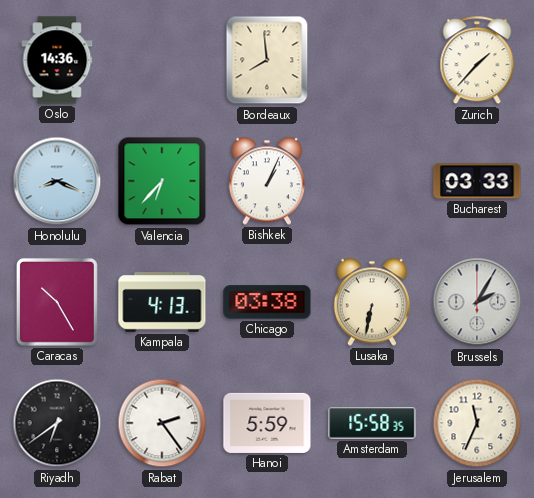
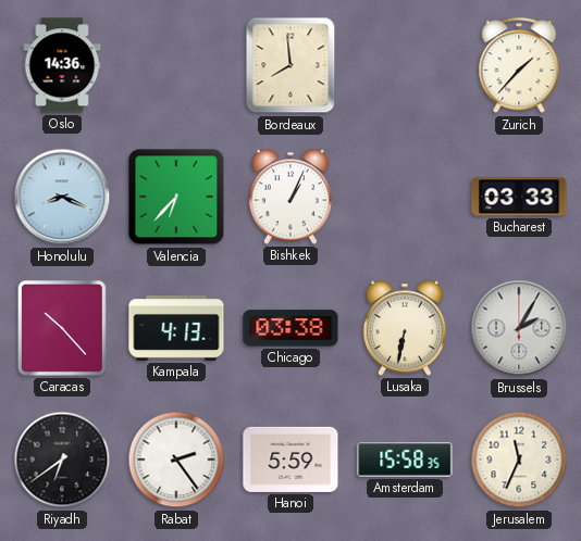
Caracas: 10:25 -> 10:23 (62, 328)
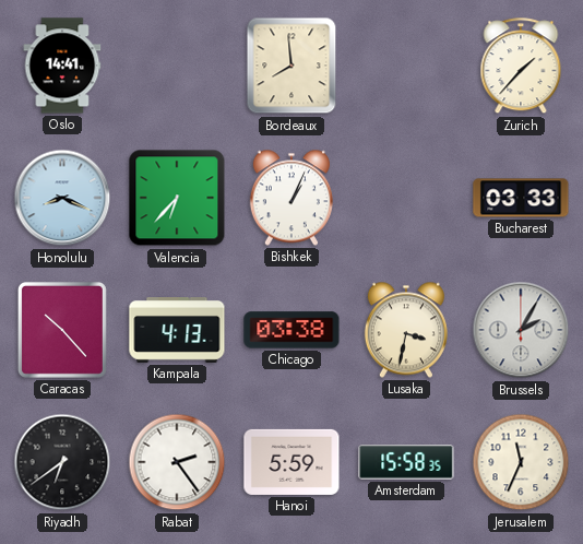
Oslo: 14:36 -> 14:41 (62, 66)
Lusaka: 6:32 -> 3:32 (406, 330)
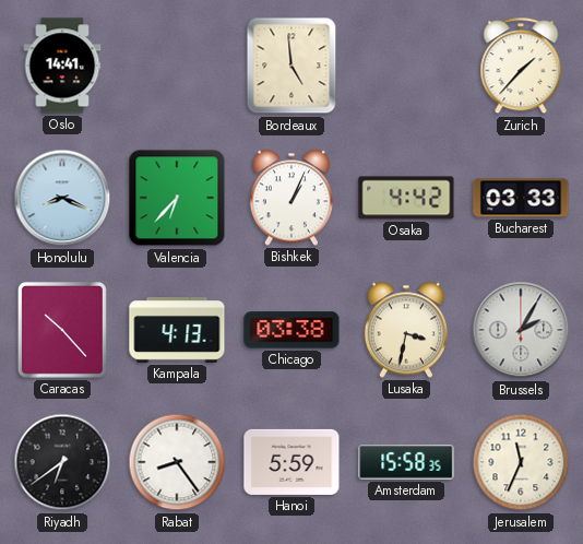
Bordeaux: 7:59 -> 4:59 (291, 66)
Osaka: none -> 4:42 (406, 198)
Rabat: 2:24 -> 8:24 (177, 462)
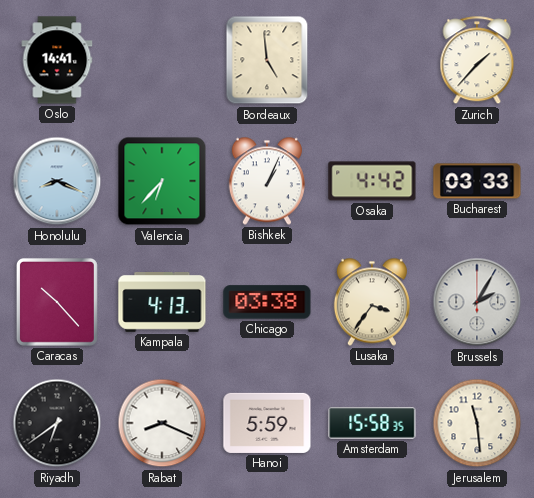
Lusaka: 3:32 -> 3:36 (372, 302)
Rabat: 8:24 -> 8:19 (162, 423)
Jerusalem: 11:34 -> 11:29 (477, 423)
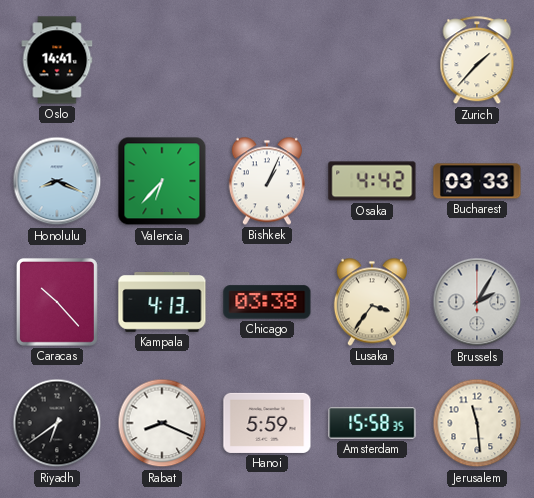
Bordeaux: 4:59 -> none (267, 60)
